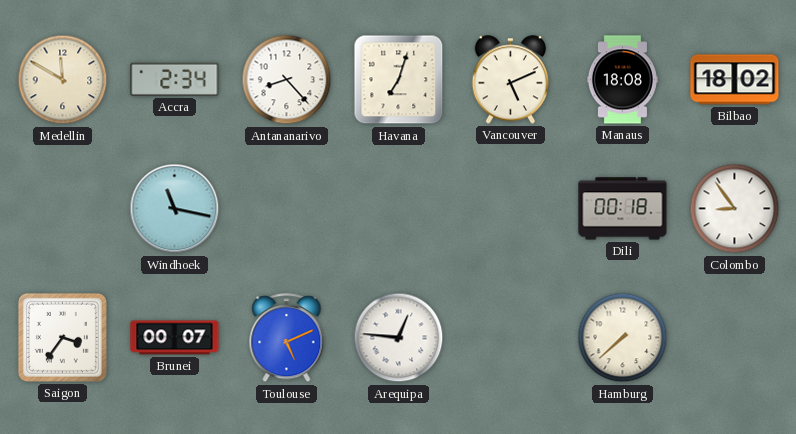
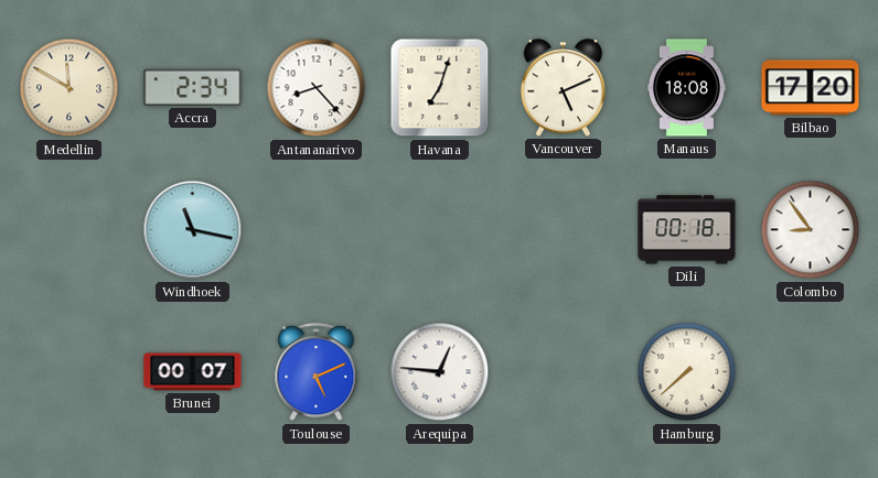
Bilbao: 18:02 -> 17:20 (811, 88)
Saigon: 3:36 -> none (62, 337)
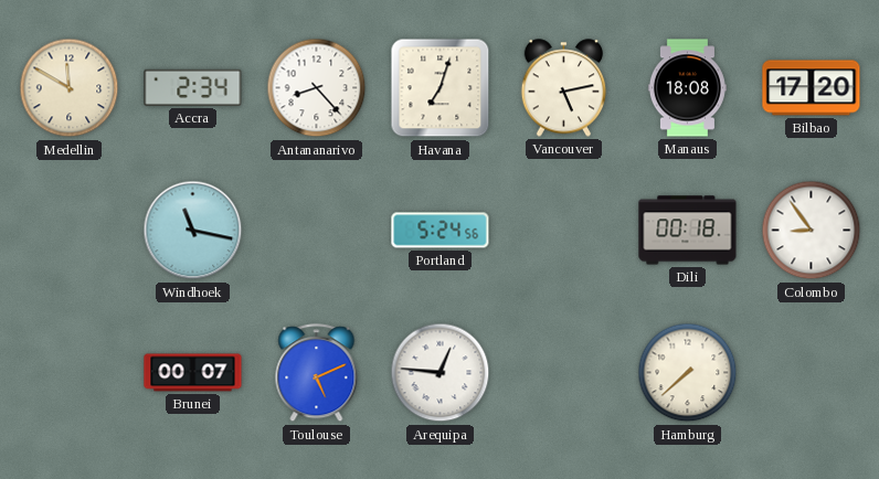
Vancouver: 5:11 -> 5:13 (564, 88)
Portland: none -> 5:24 (441, 231)
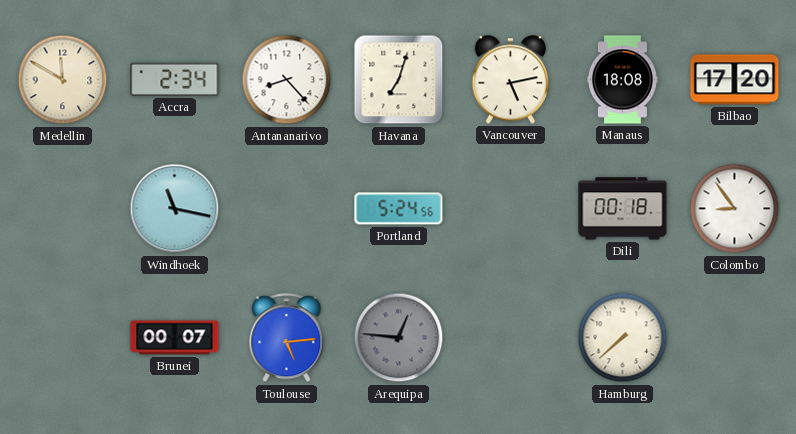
Toulouse: 5:11 -> 5:14 (287, 338)
Arequipa dial: white -> grey (399, 338)
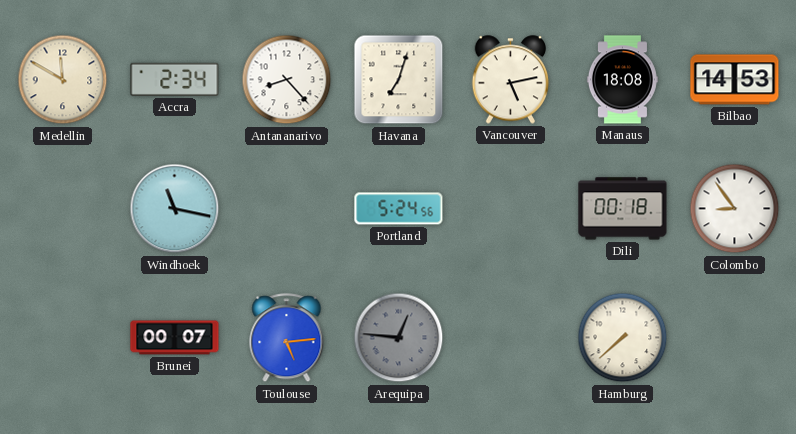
Bilbao: 17:20 -> 14:53 (735, 80)
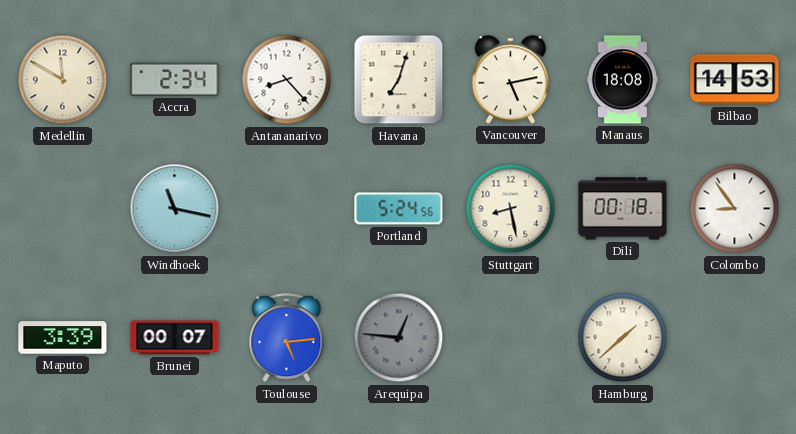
Stuttgart: none -> 8:28 (511, 209)
Maputo: none -> 3:39 (63, 338)
Hamburg: 7:38 -> 1:38 (623, 338)
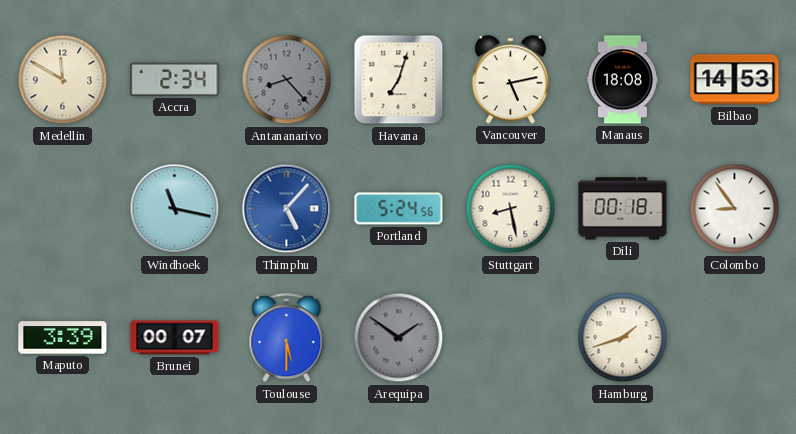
Antananarivo dial: white -> grey (287, 80)
Thimphu: none -> 5:07 (287, 209)
Toulouse: 5:14 -> 5:30 (287, 338)
Arequipa: 12:46 -> 1:51 (399, 338)
Hamburg: 1:38 -> 1:42 (623, 338)
